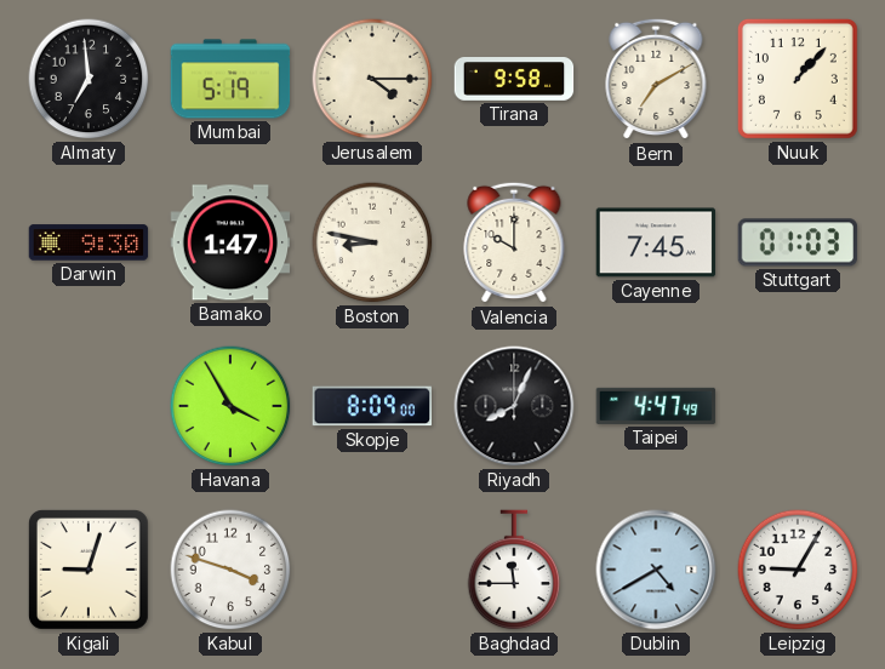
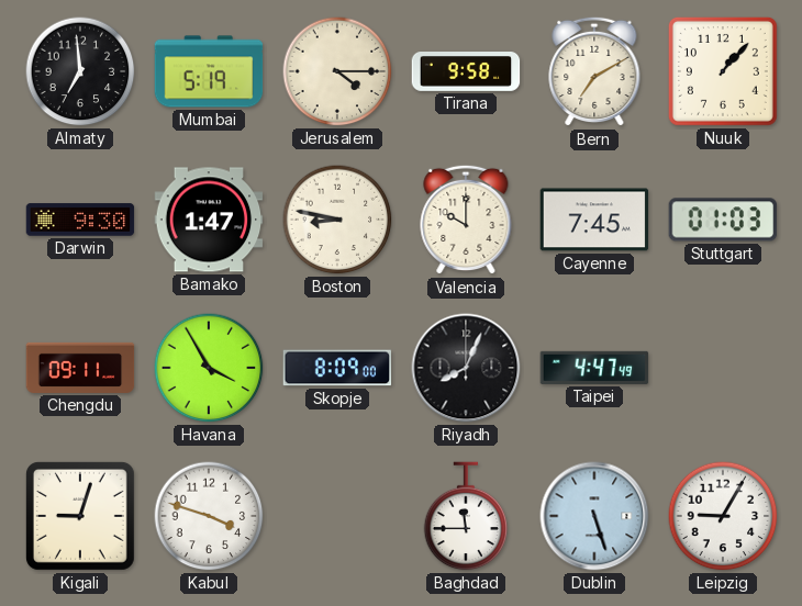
Chengdu: none -> 09:11 (80, 368)
Dublin: 4:40 -> 5:27 (594, 516)
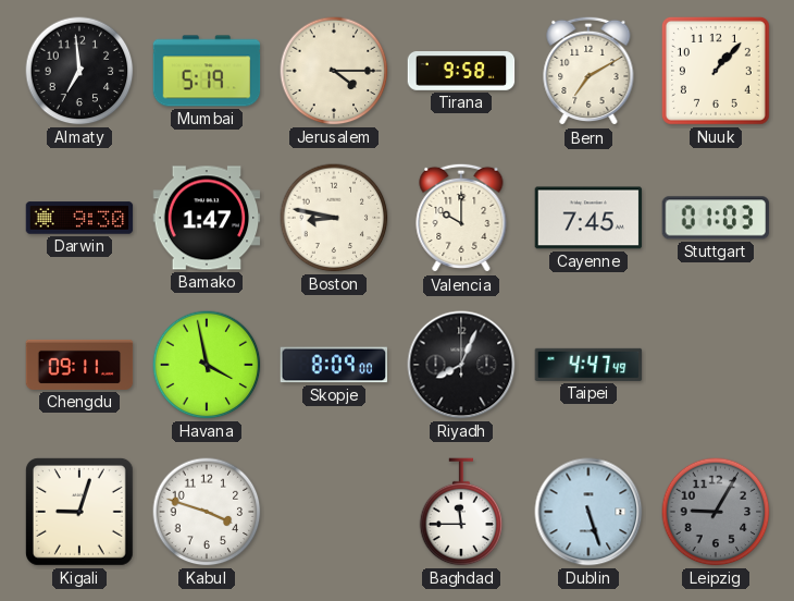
Havana: 3:55 -> 3:58 (207, 365)
Leipzig dial: white -> grey (716, 512)
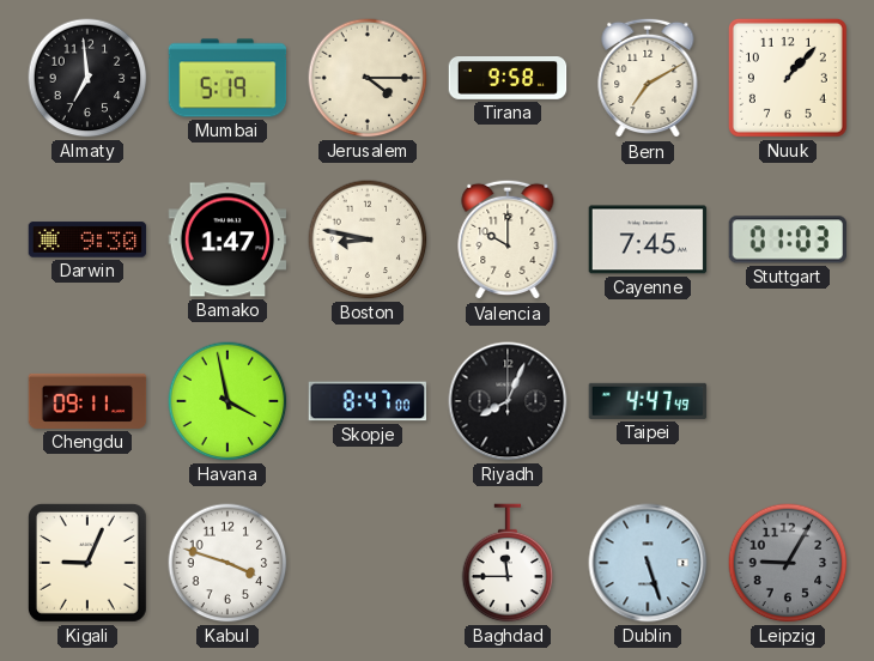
Skopje: 8:09 -> 8:47 (368, 401)
Kigali: 9:03 -> 9:04 (87, 563)
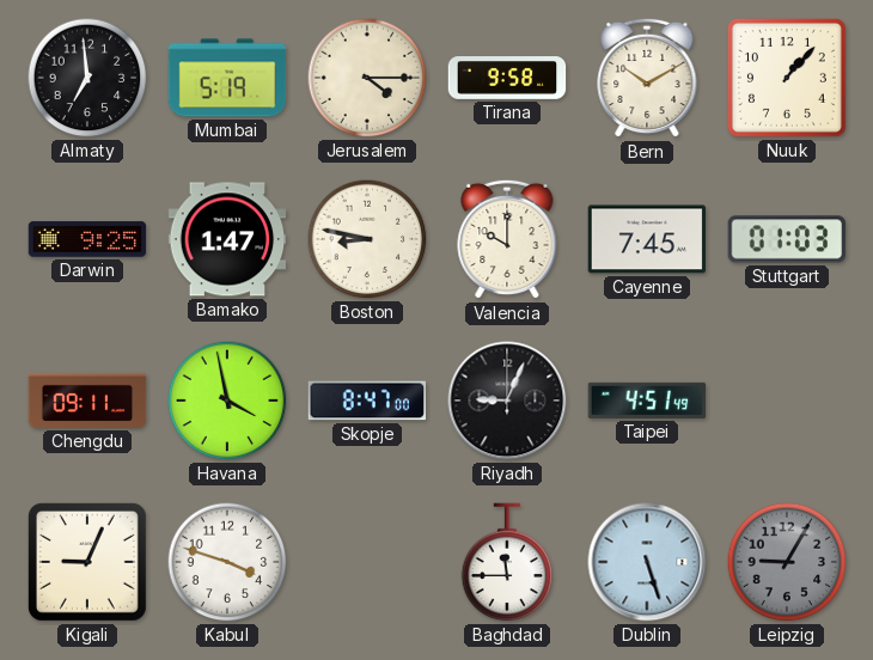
Bern: 7:10 -> 10:10 (647, 78)
Darwin: 9:30 -> 9:25 (87, 239)
Riyadh: 8:04 -> 9:04 (507, 401)
Taipei: 4:47 -> 4:51 (647, 401)
